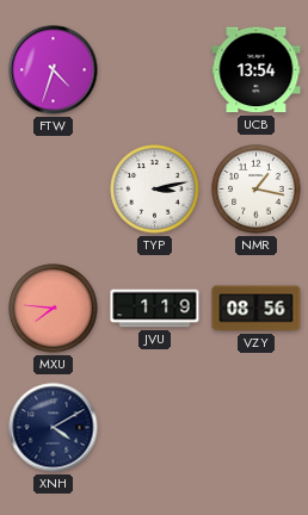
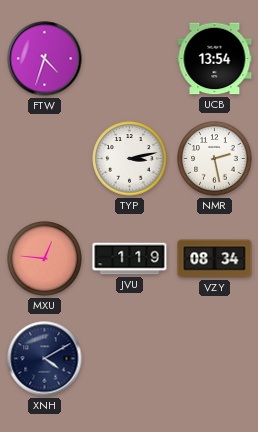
NMR: 1:17 -> 2:28 (215, 159)
MXU: 7:46 -> 12:46 (45, 259)
VZY: 08:56 -> 08:34 (215, 259)
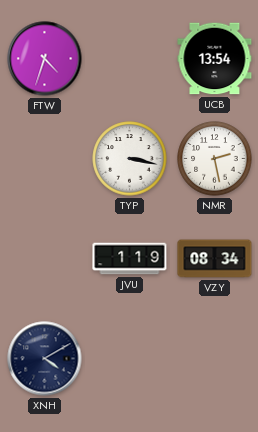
TYP: 3:13 -> 3:17 (130, 159)
MXU: 12:46 -> none (45, 259)
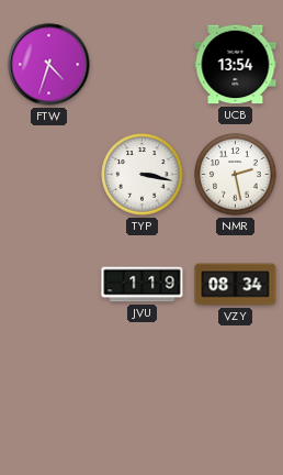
XNH: 4:10 -> none (45, 359)
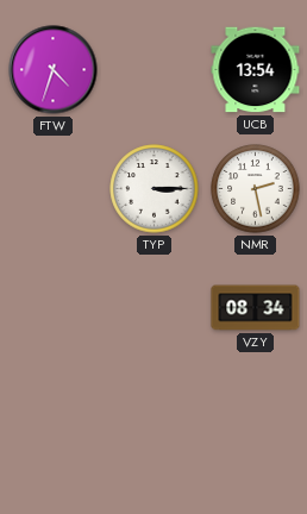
TYP: 3:17 -> 3:15 (155, 189)
JVU: 1:19 -> none (143, 285)
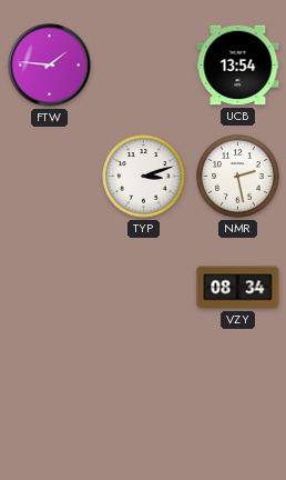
FTW: 4:33 -> 1:46 (50, 66)
TYP: 3:15 -> 3:12 (144, 177)
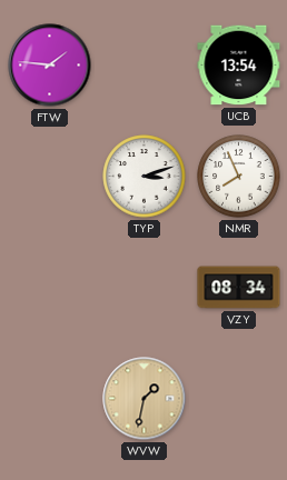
NMR: 2:28 -> 7:56 (239, 177)
WVW: none -> 1:32 (145, 399)
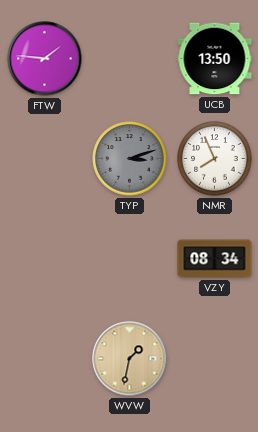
UCB: 13:54 -> 13:50 (215, 59)
TYP dial: white -> grey (130, 159)
